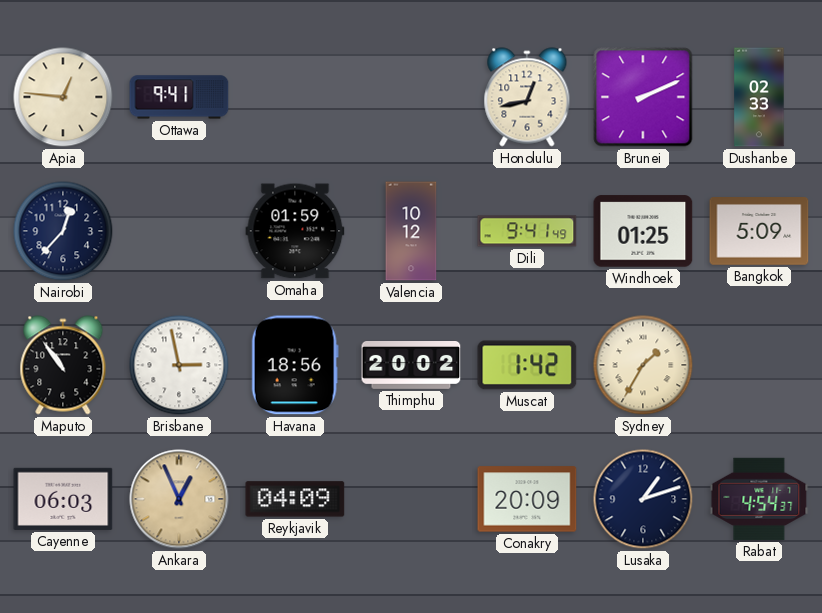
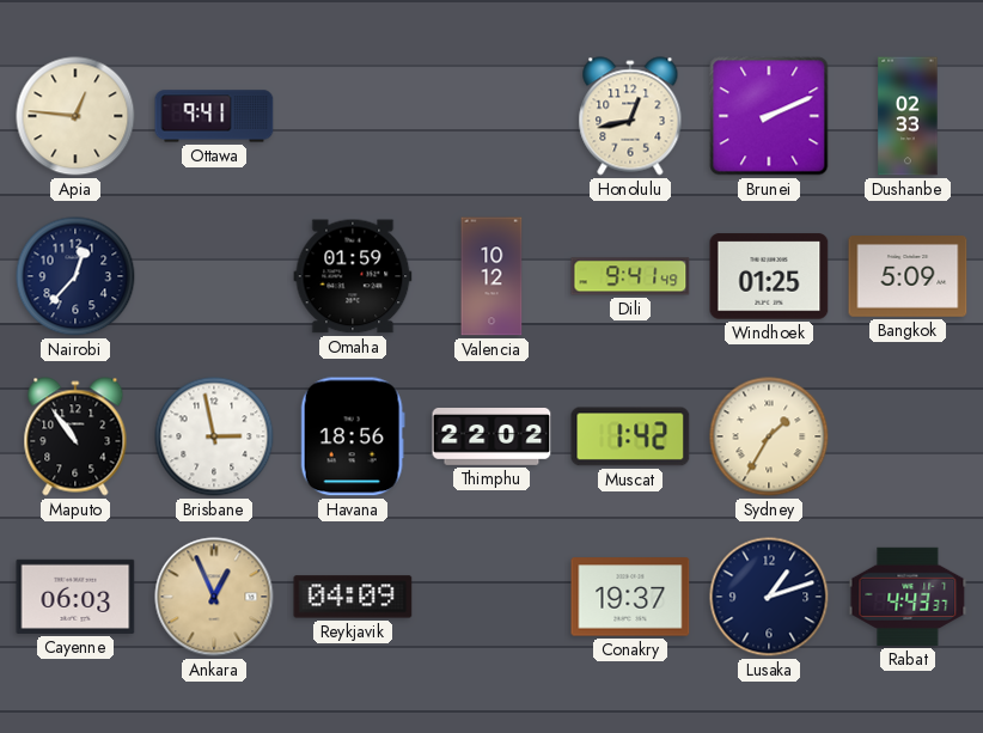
Thimphu: 20:02 -> 22:02 (491, 438)
Conakry: 20:09 -> 19:37 (630, 597)
Rabat: 4:54 -> 4:43 (908, 597)
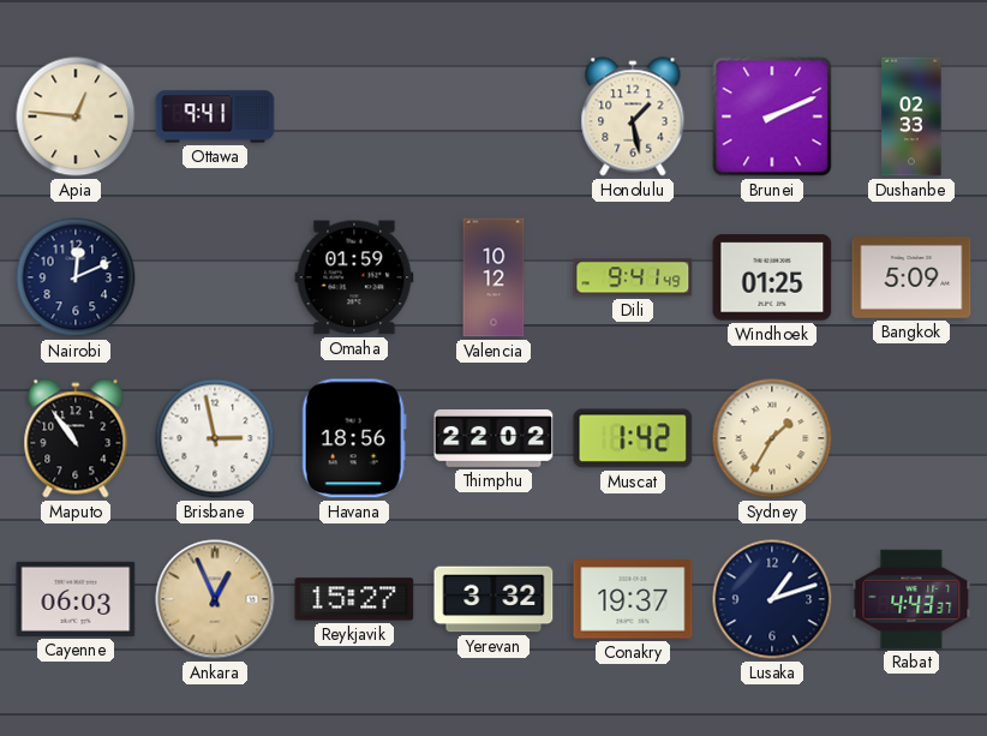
Honolulu: 12:43 -> 1:28 (633, 116)
Nairobi: 12:37 -> 12:11 (76, 277)
Reykjavik: 04:09 -> 15:27 (354, 599)
Yerevan: none -> 3:32 (493, 599)
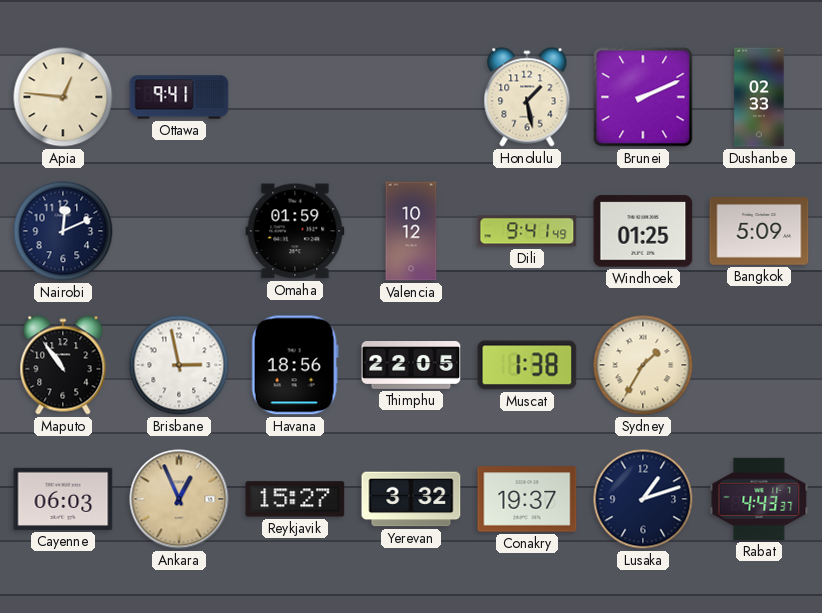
Thimphu: 22:02 -> 22:05 (411, 366)
Muscat: 1:42 -> 1:38 (527, 365)
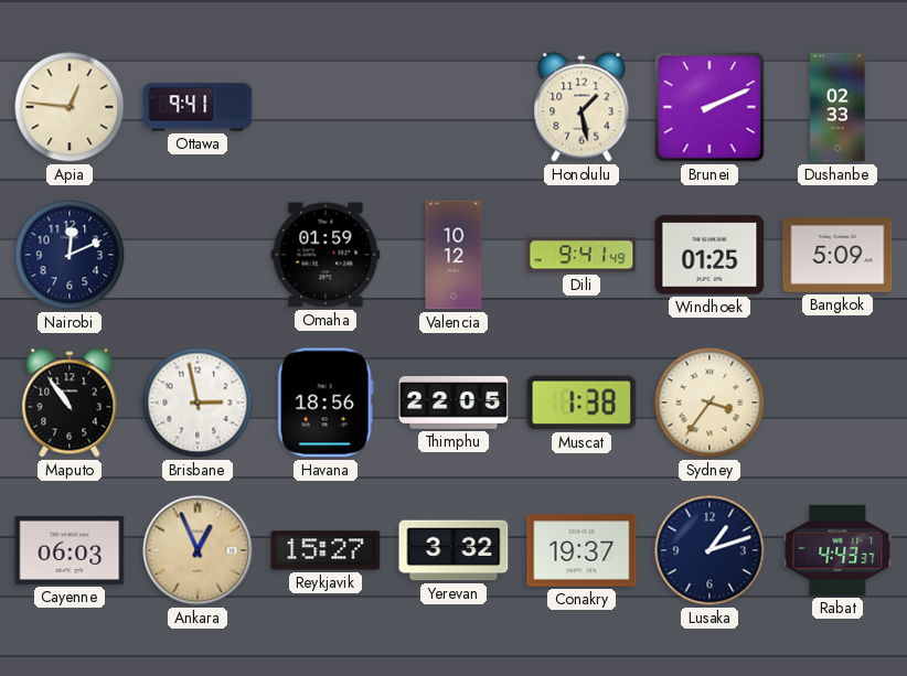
Sydney: 1:35 -> 3:36 (709, 403)
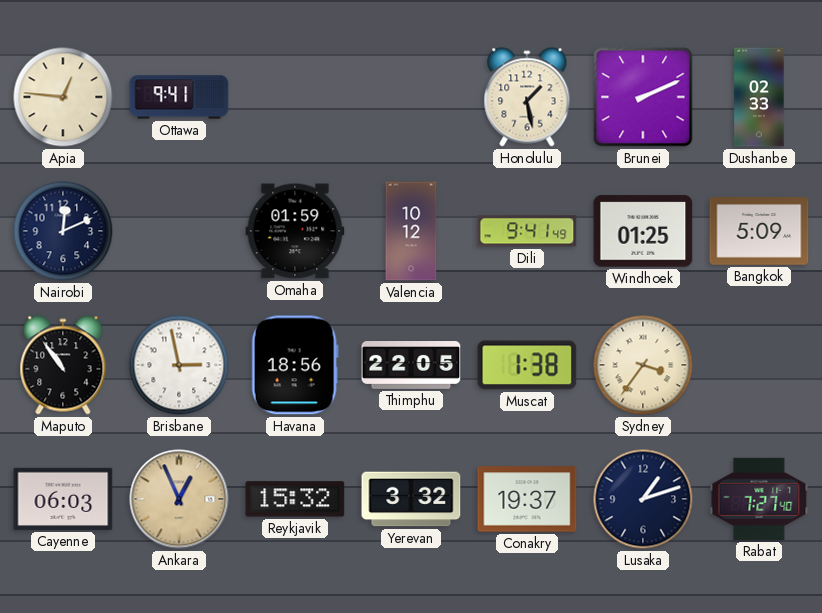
Reykjavik: 15:27 -> 15:32 (295, 499)
Rabat: 4:43 -> 7:27 (759, 499)
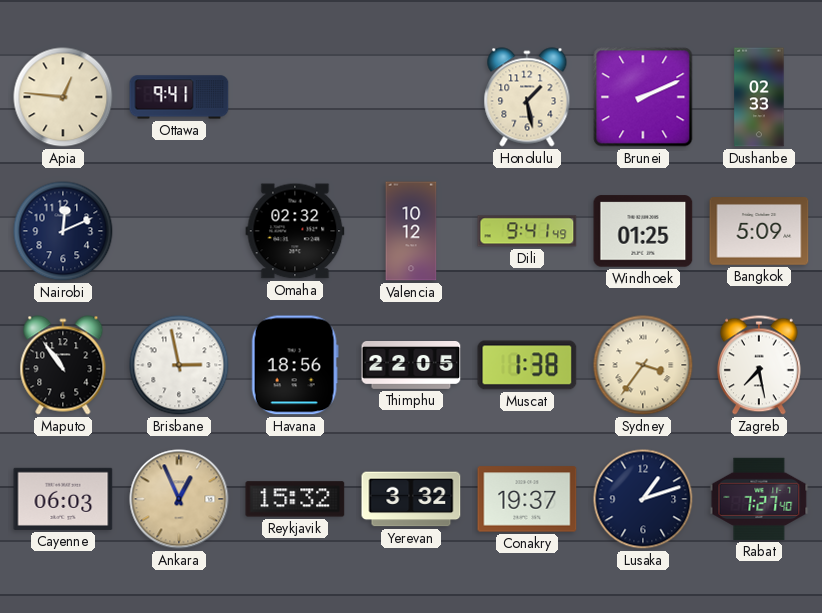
Omaha: 01:59 -> 02:32 (295, 231)
Zagreb: none -> 7:28 (759, 365)
